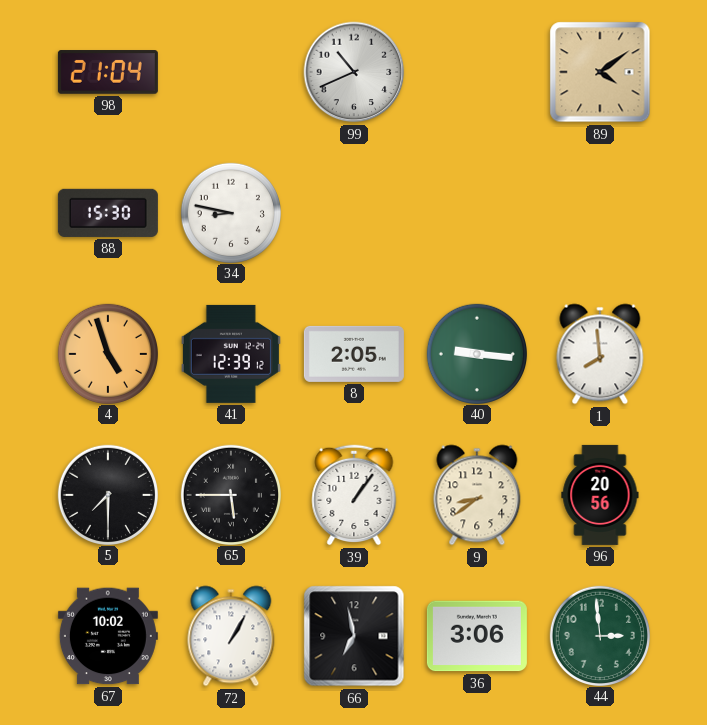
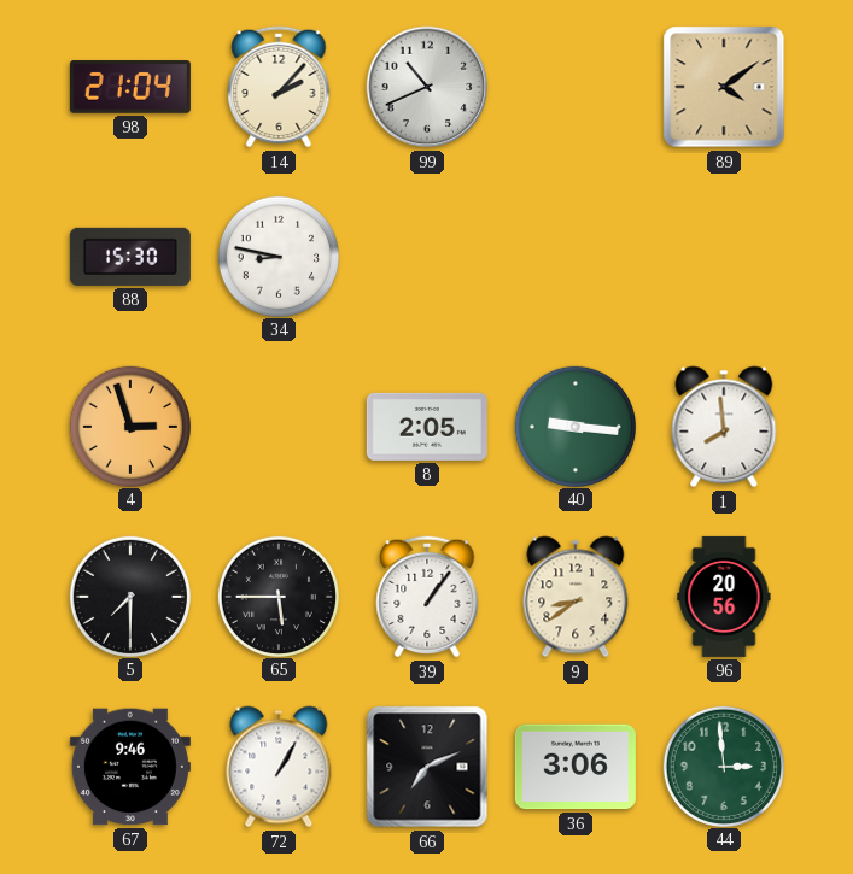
14: none -> 2:07 (279, 87)
4: 4:57 -> 2:57 (129, 426)
41: 12:39 -> none (231, 354)
67: 10:02 -> 9:46 (130, 767)
66: 6:58 -> 7:11 (427, 767)
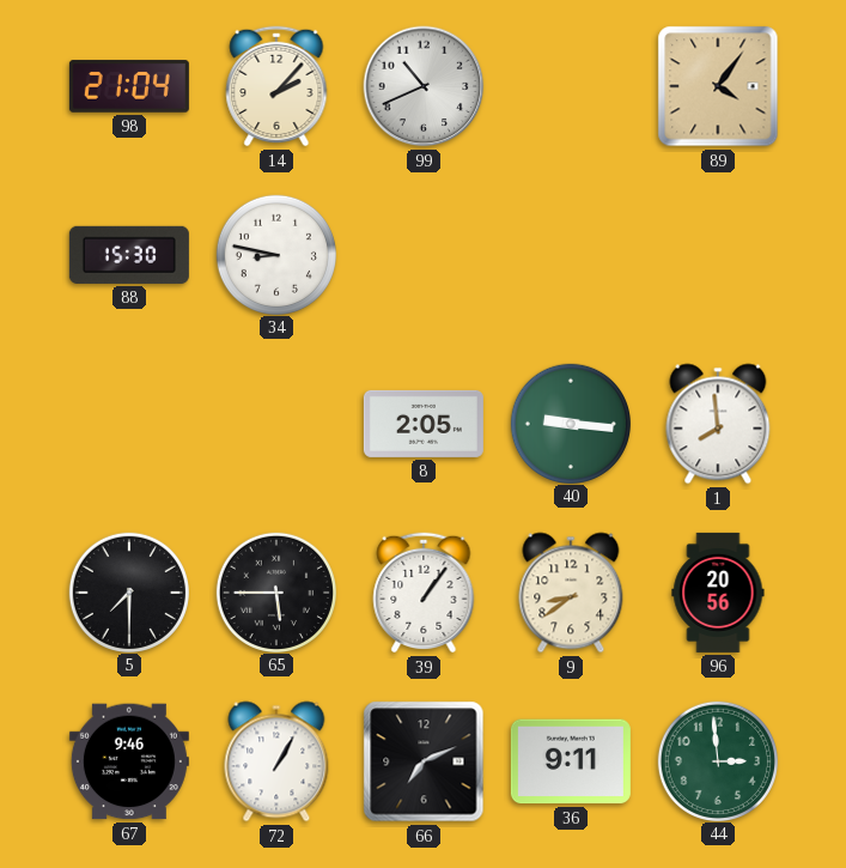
89: 4:09 -> 4:06 (718, 86)
4: 2:57 -> none (129, 426)
36: 3:06 -> 9:11 (571, 761)
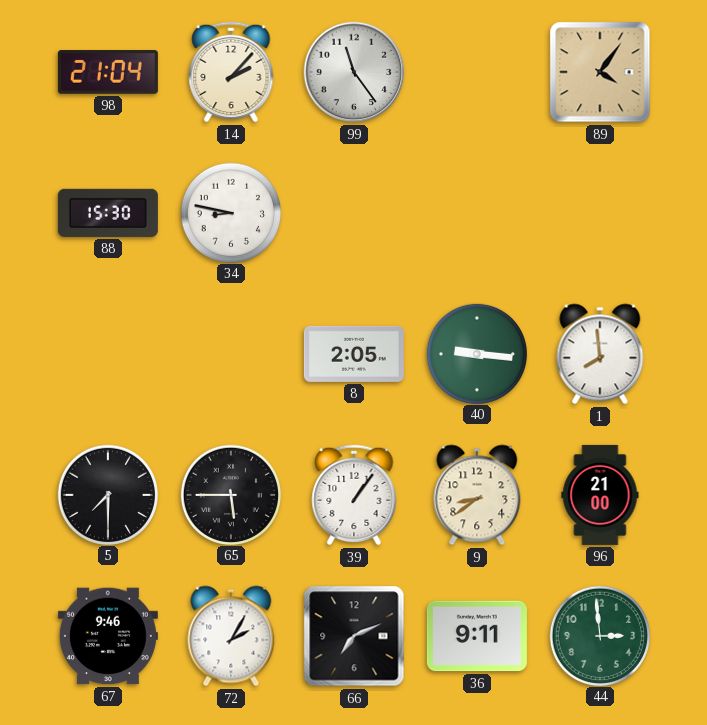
99: 10:41 -> 11:24 (354, 72)
96: 20:56 -> 21:00 (600, 495)
72: 1:05 -> 2:05 (231, 636)
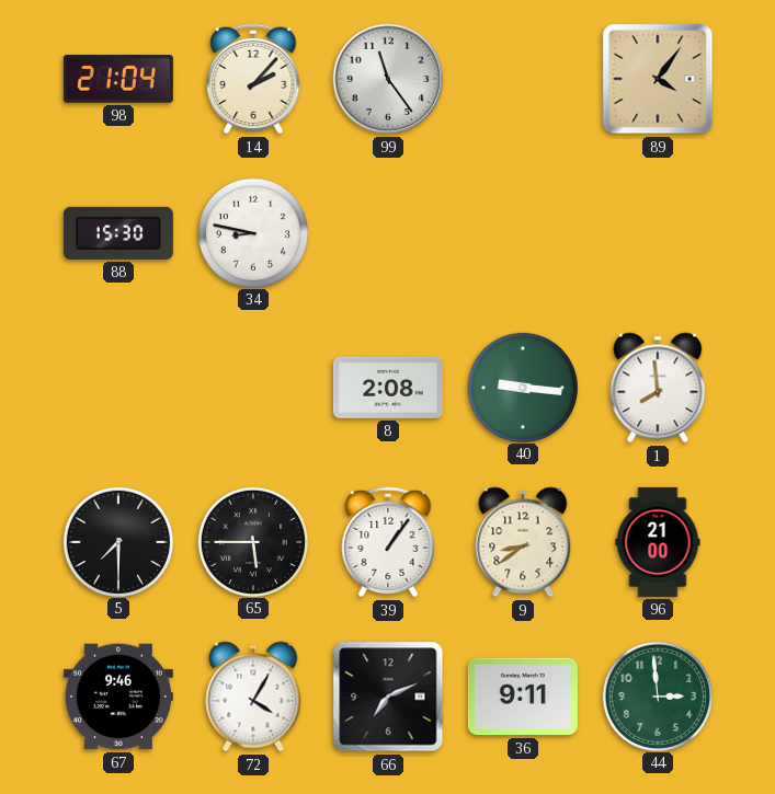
8: 2:05 -> 2:08 (388, 388)
72: 2:05 -> 4:05 (253, 697)
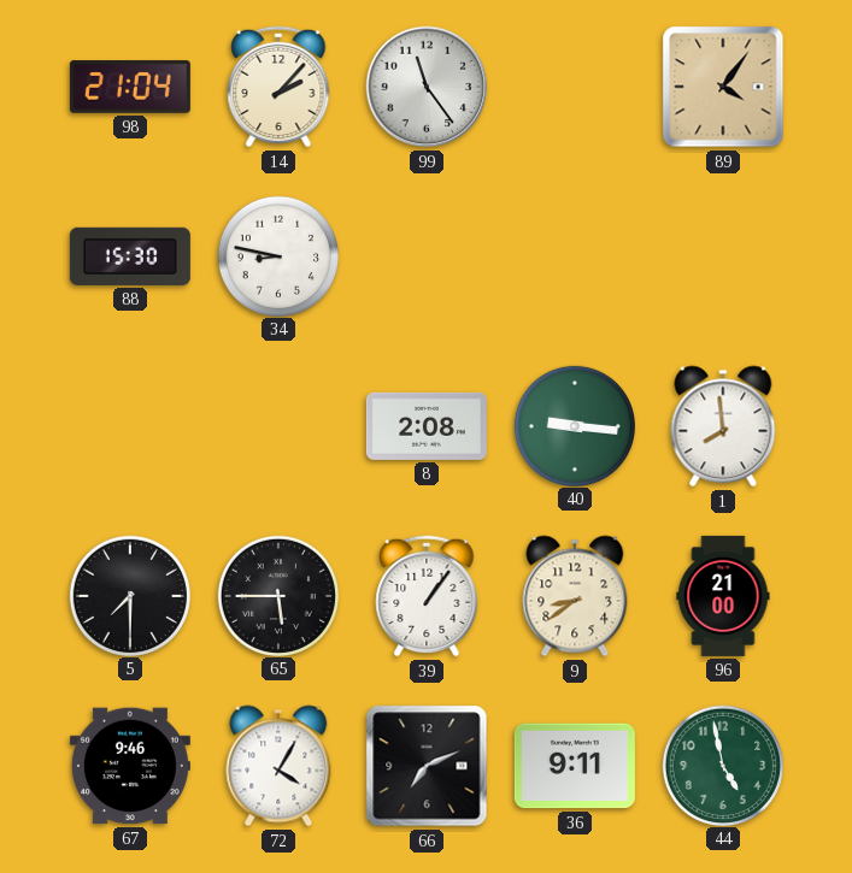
44: 2:59 -> 4:58 (722, 765)
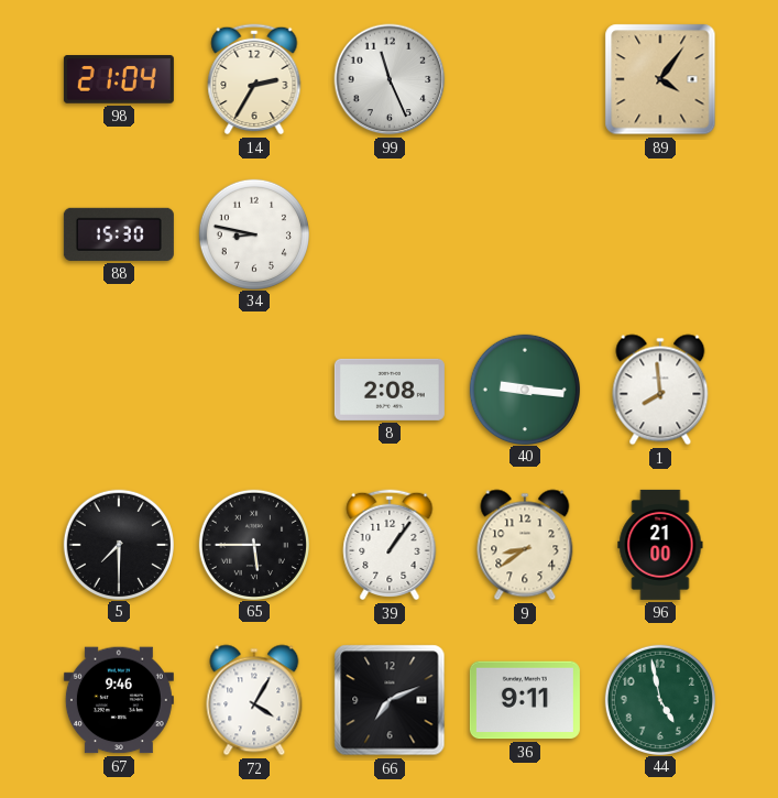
14: 2:07 -> 2:35 (254, 79)
99: 11:24 -> 11:26 (390, 79)
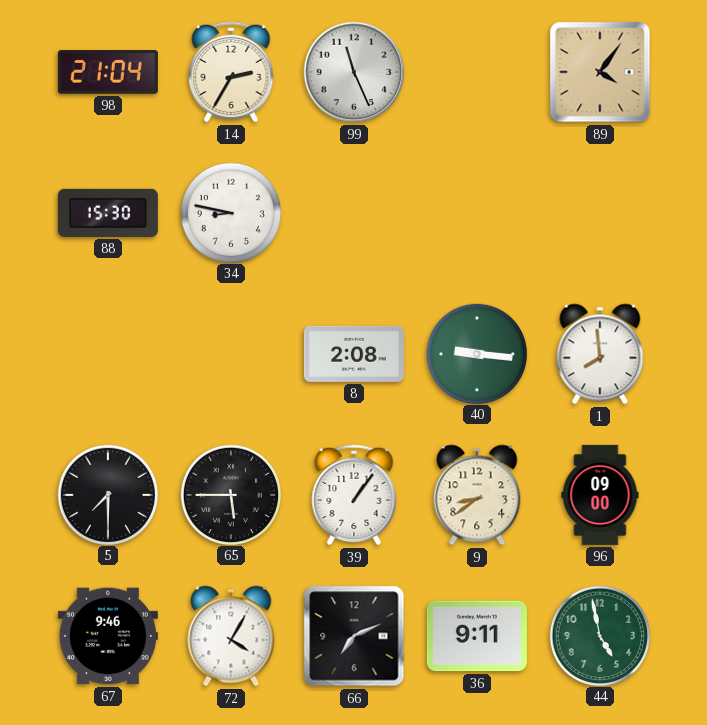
96: 21:00 -> 09:00 (600, 495)
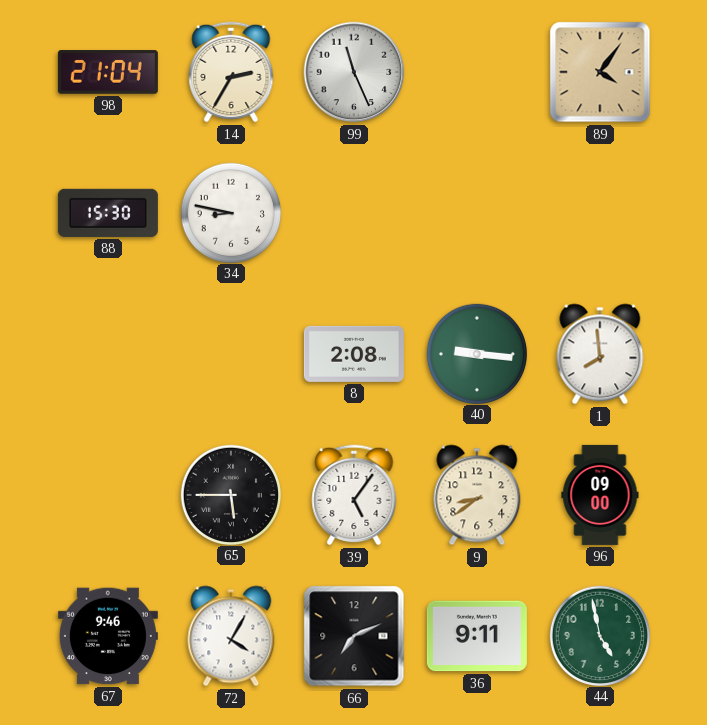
5: 7:30 -> none (107, 494)
39: 1:06 -> 5:06 (354, 495)
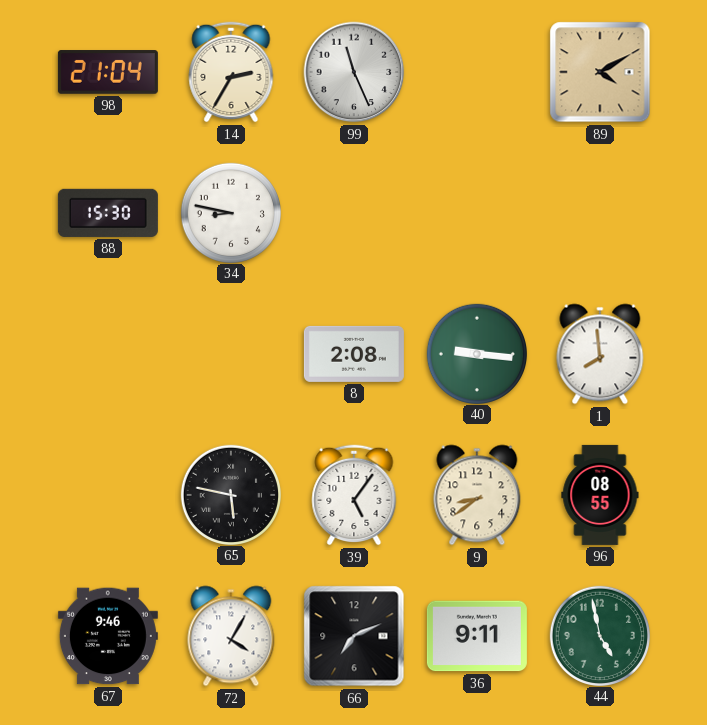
89: 4:06 -> 4:10 (600, 72)
65: 5:45 -> 5:47 (230, 494)
96: 09:00 -> 08:55 (600, 495)
